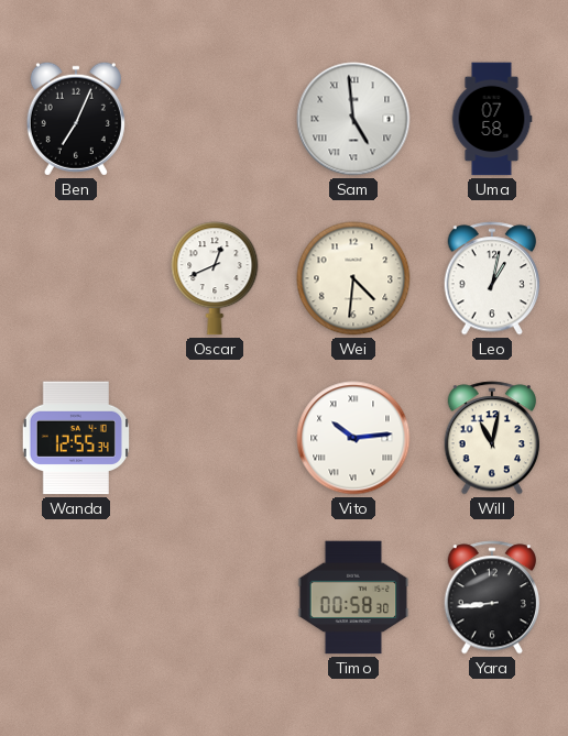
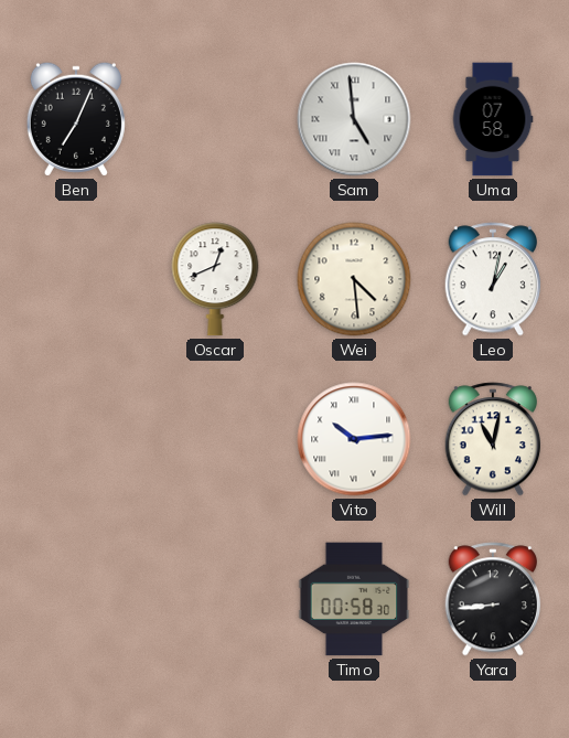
Wei: 4:31 -> 4:29 (354, 279)
Wanda: 12:55 -> none (76, 438)
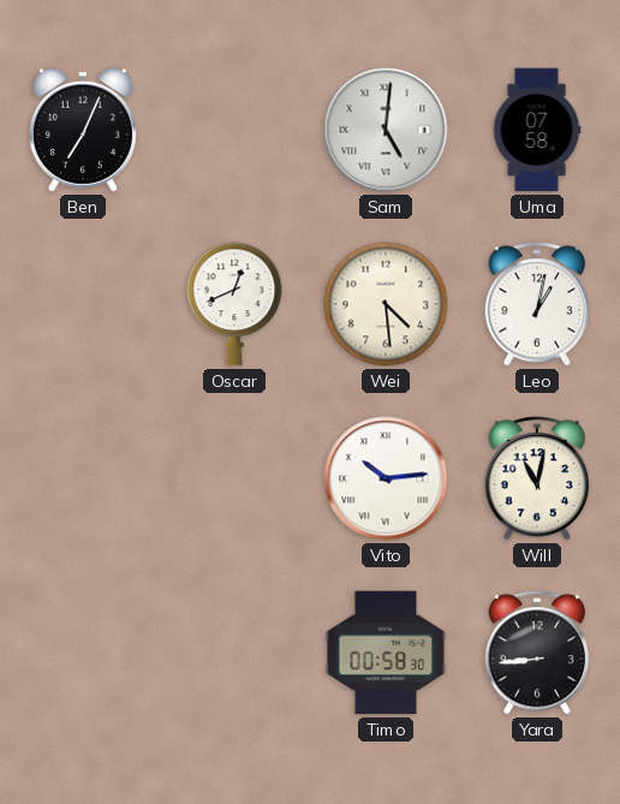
Sam: 4:59 -> 5:01 (386, 130)
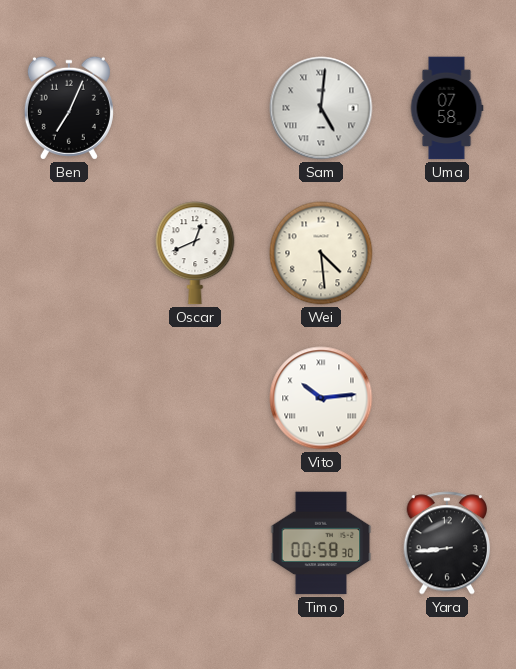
Leo: 1:02 -> none (537, 304)
Will: 11:02 -> none (537, 478)
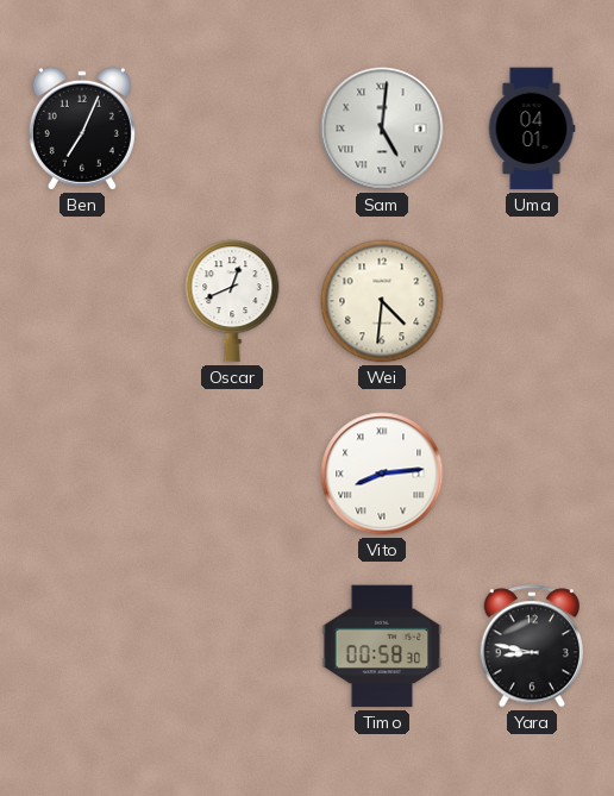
Uma: 07:58 -> 04:01 (532, 129)
Wei: 4:29 -> 4:31 (382, 301)
Vito: 10:14 -> 8:14 (382, 474)
Yara: 8:44 -> 8:47 (532, 646)
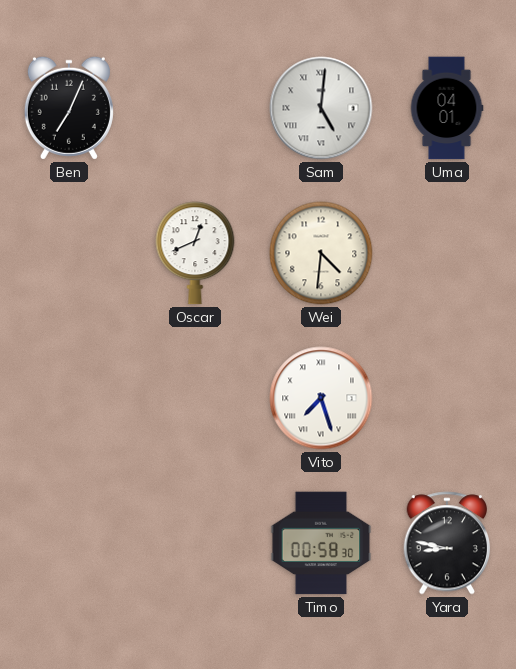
Vito: 8:14 -> 7:27 (321, 398)
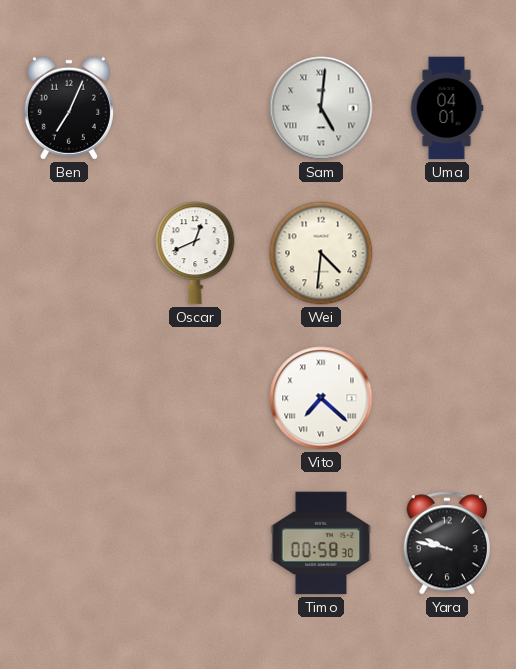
Vito: 7:27 -> 7:22 (321, 398)
Yara: 8:47 -> 9:47 (447, 543)
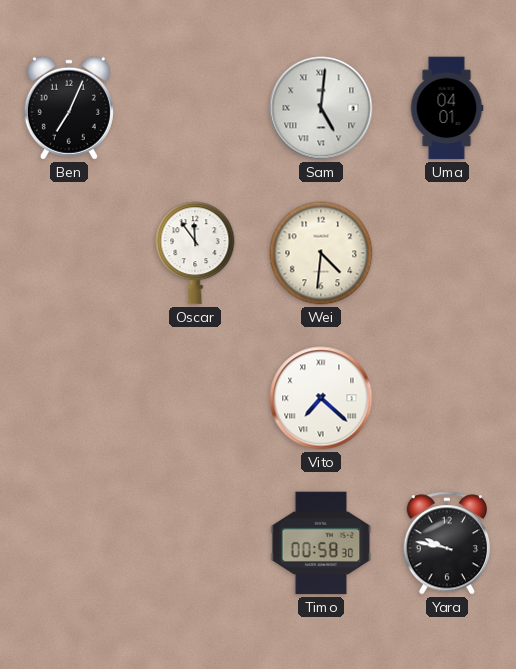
Oscar: 12:41 -> 11:54 (195, 253)
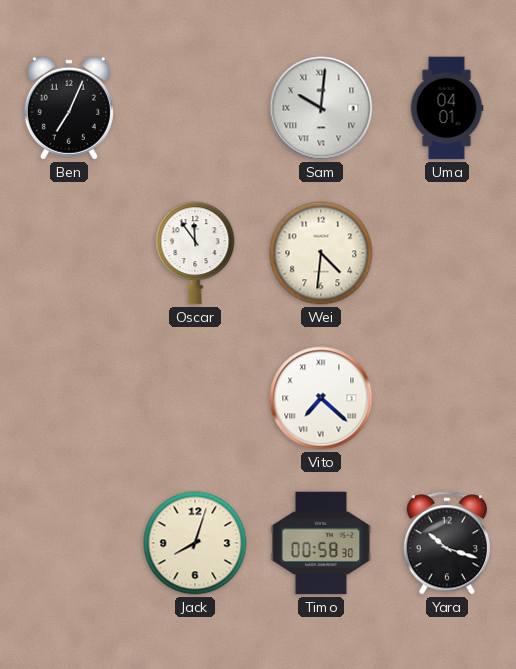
Sam: 5:01 -> 10:01 (321, 108)
Jack: none -> 8:03 (195, 543)
Yara: 9:47 -> 10:18 (447, 543)
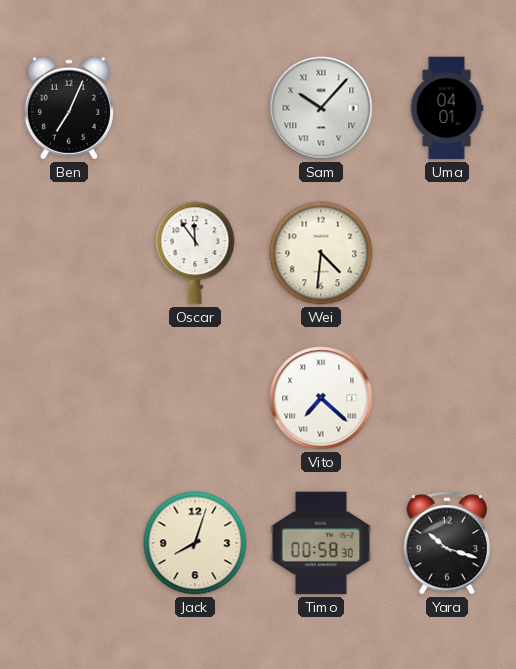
Sam: 10:01 -> 10:07 (321, 108)
